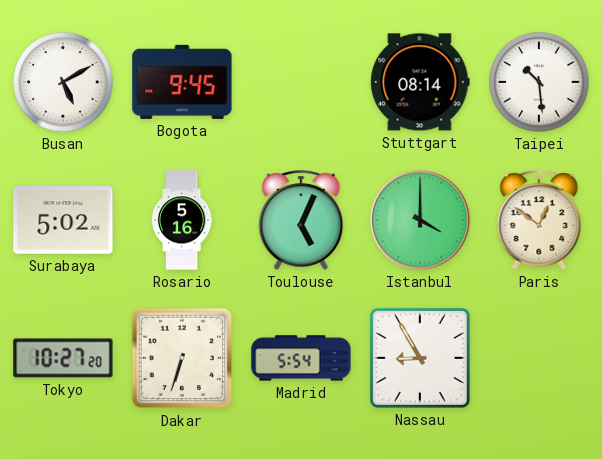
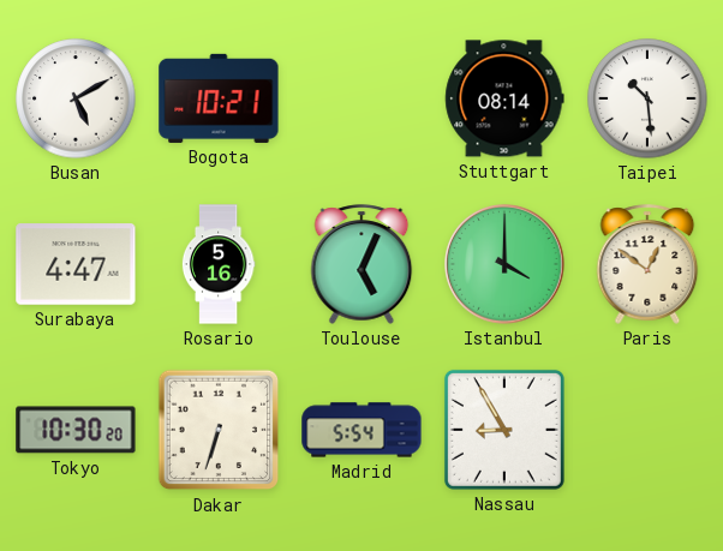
Bogota: 9:45 -> 10:21 (219, 98)
Surabaya: 5:02 -> 4:47 (76, 264)
Tokyo: 10:27 -> 10:30 (76, 430)
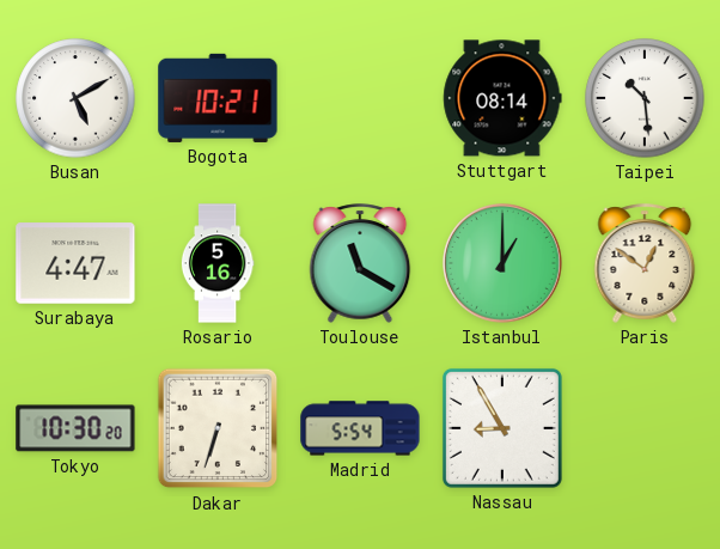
Toulouse: 5:04 -> 11:20 (360, 263)
Istanbul: 4:00 -> 1:00 (504, 264)
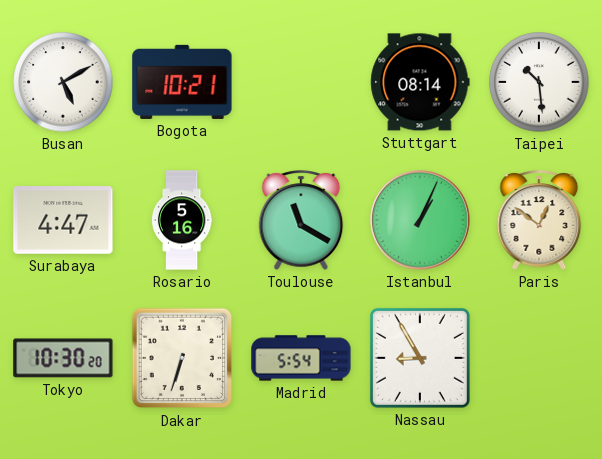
Istanbul: 1:00 -> 1:04 (421, 221)
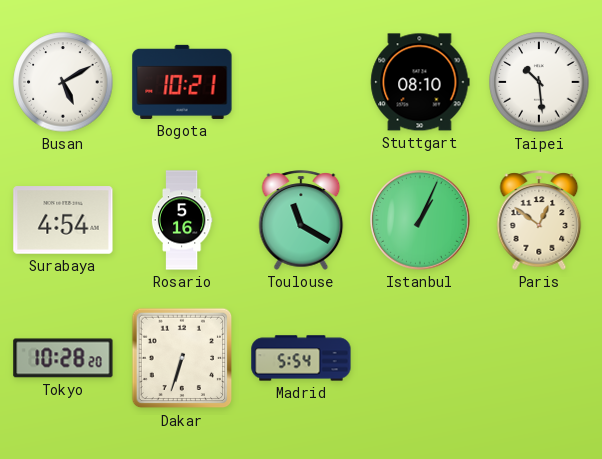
Stuttgart: 08:14 -> 08:10 (420, 82)
Surabaya: 4:47 -> 4:54 (63, 220)
Tokyo: 10:30 -> 10:28 (63, 358)
Nassau: 8:55 -> none (420, 358)
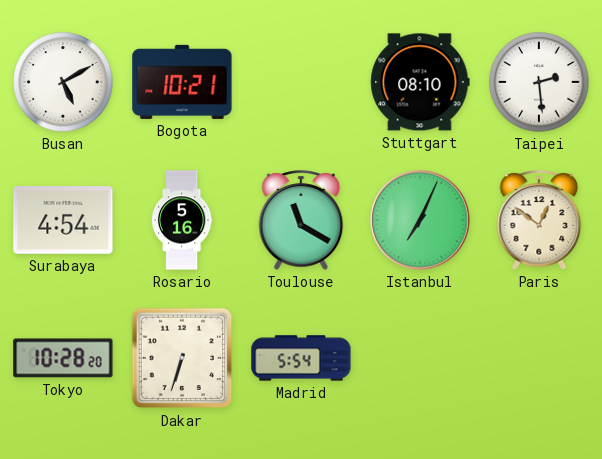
Taipei: 10:29 -> 2:29 (539, 82)
Istanbul: 1:04 -> 7:04 (421, 221)
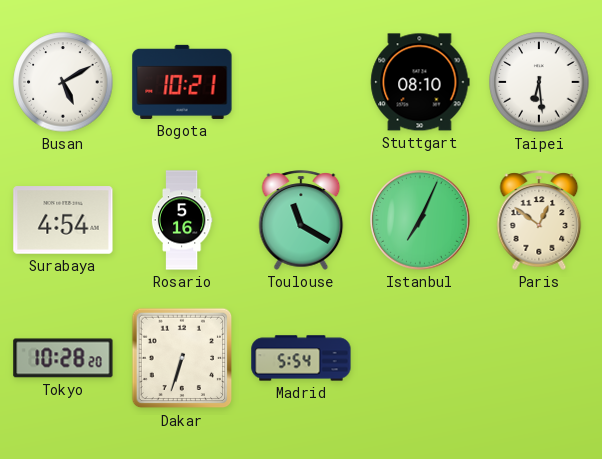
Taipei: 2:29 -> 6:29 (539, 82)
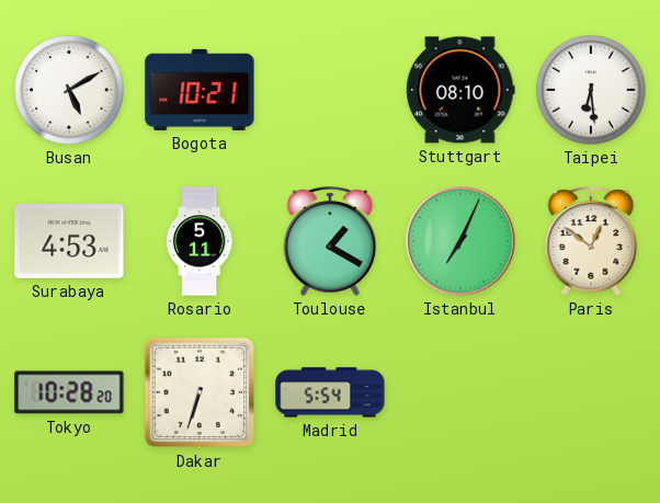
Surabaya: 4:54 -> 4:53 (69, 241)
Rosario: 5:16 -> 5:11 (200, 241)
Toulouse: 11:20 -> 1:20 (330, 241)
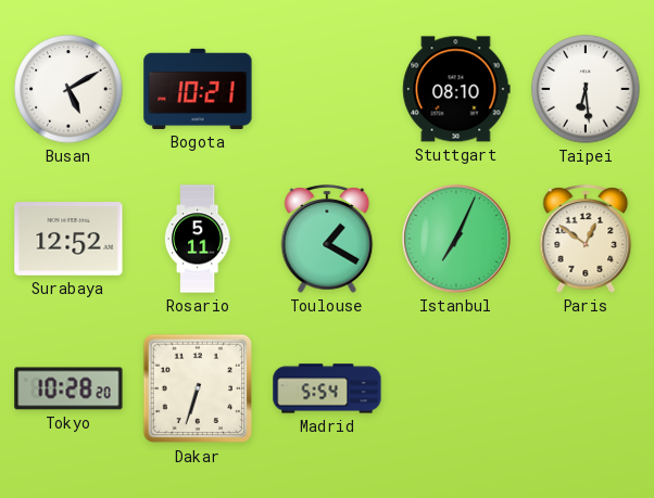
Surabaya: 4:53 -> 12:52 (68, 239)
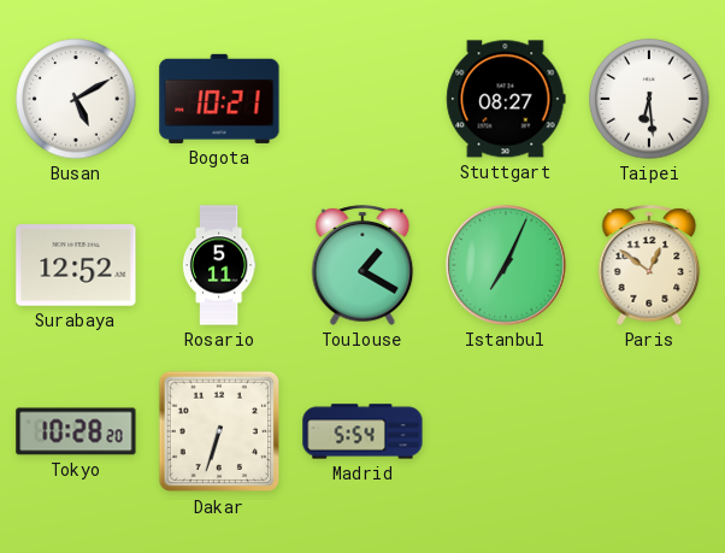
Stuttgart: 08:10 -> 08:27 (506, 99)
